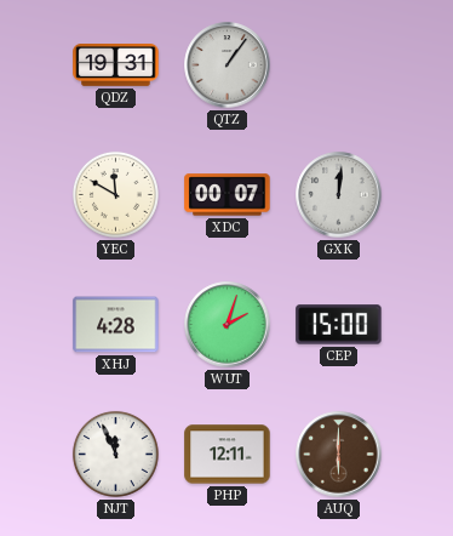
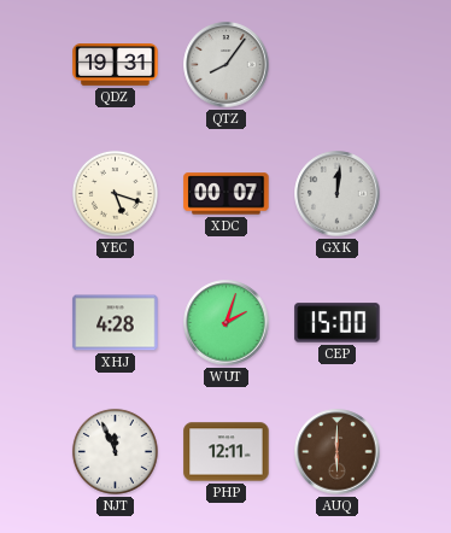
QTZ: 1:06 -> 8:06 (227, 65)
YEC: 11:50 -> 5:18 (115, 193)
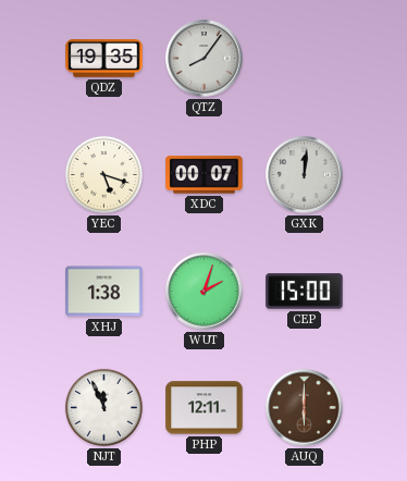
QDZ: 19:31 -> 19:35 (104, 59)
XHJ: 4:28 -> 1:38 (104, 292)
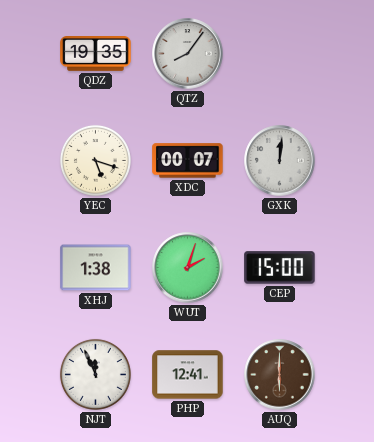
PHP: 12:11 -> 12:41 (188, 375)
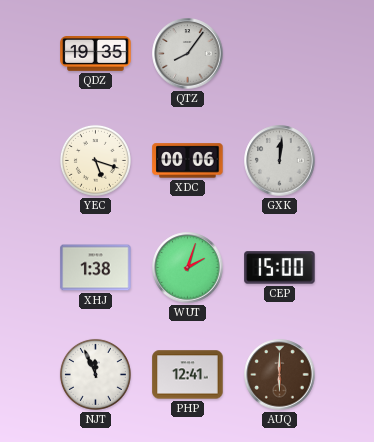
XDC: 00:07 -> 00:06 (188, 161)
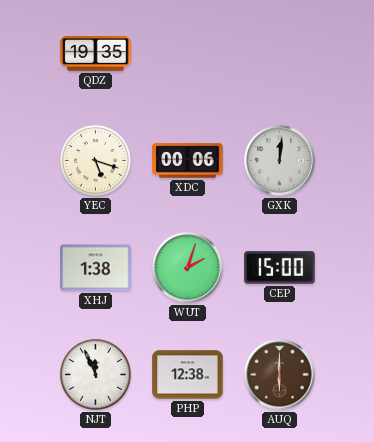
QTZ: 8:06 -> none (188, 54)
PHP: 12:41 -> 12:38 (188, 375)
